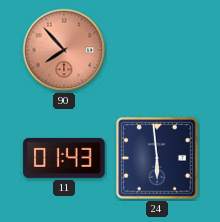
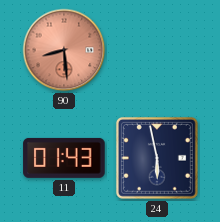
90: 7:53 -> 8:29 (64, 50)
24: 5:59 -> 5:58 (157, 158)
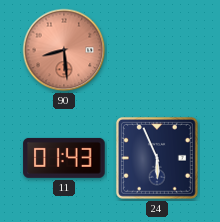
24: 5:58 -> 5:56 (157, 158)
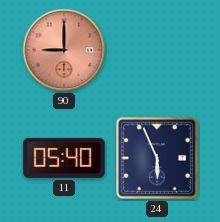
90: 8:29 -> 9:00 (64, 50)
11: 01:43 -> 05:40 (64, 158)
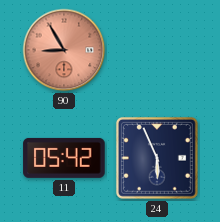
90: 9:00 -> 8:55 (64, 50)
11: 05:40 -> 05:42 (64, 158)
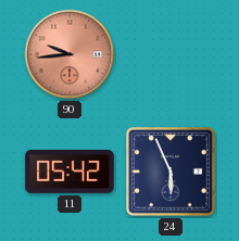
90: 8:55 -> 9:44 (70, 54)
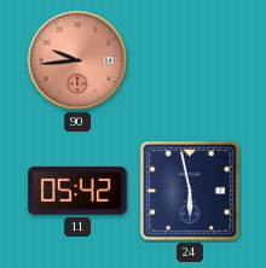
24: 5:56 -> 5:58 (190, 191)
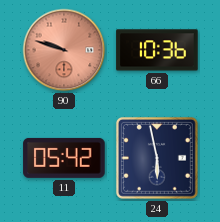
90: 9:44 -> 9:48 (64, 50)
66: none -> 10:36 (157, 50)
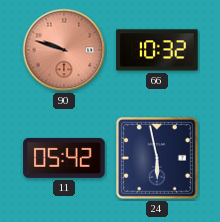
66: 10:36 -> 10:32 (157, 50)
